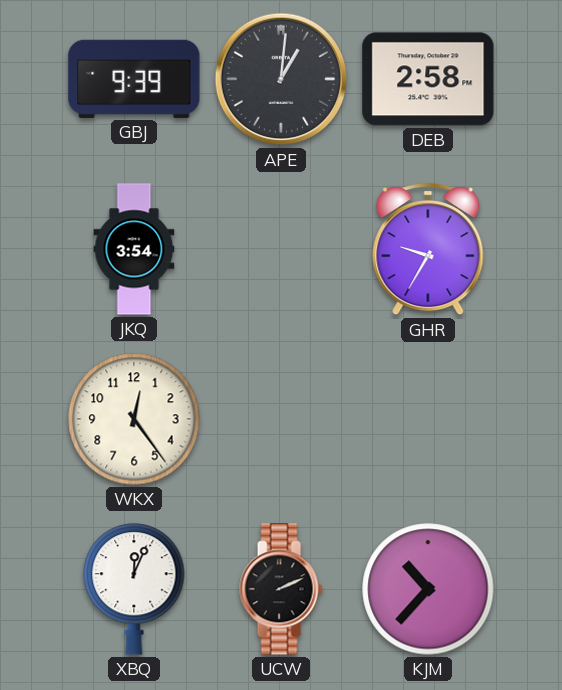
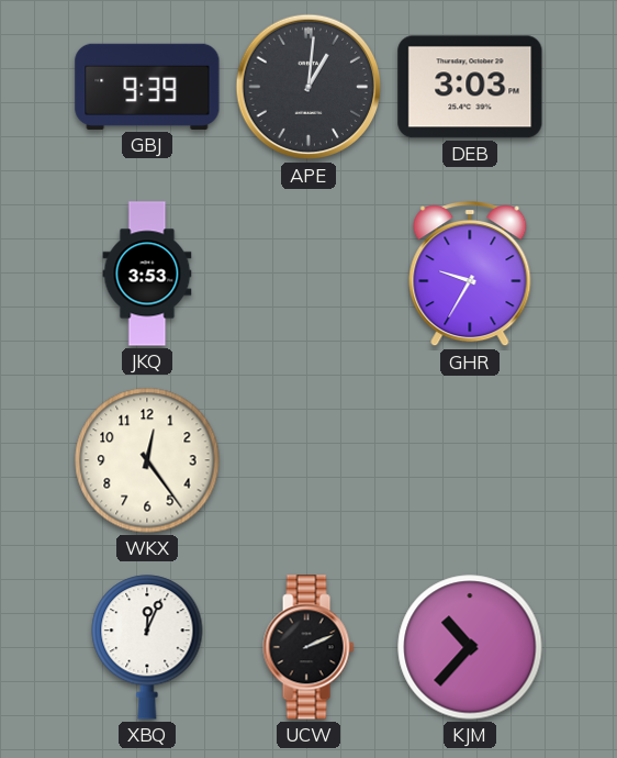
DEB: 2:58 -> 3:03 (470, 87)
JKQ: 3:54 -> 3:53 (147, 274)
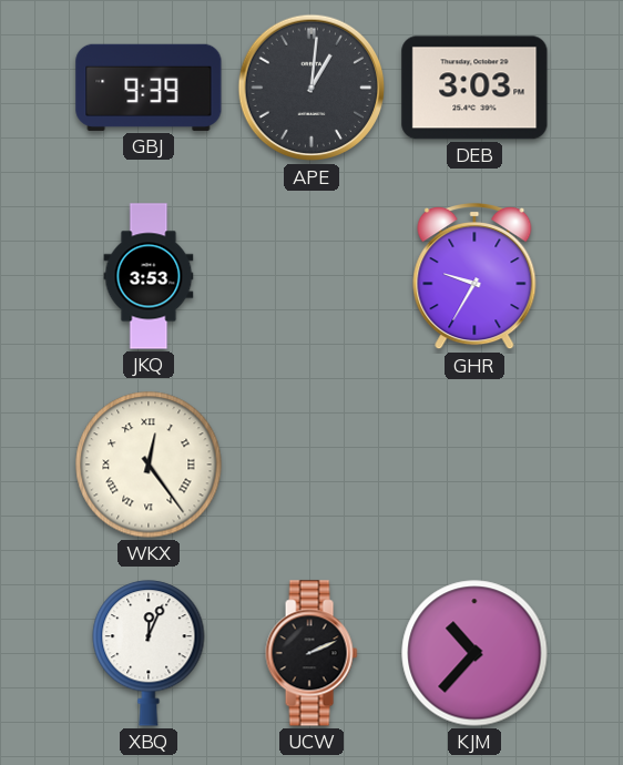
WKX numerals: Arabic -> Roman (149, 465)
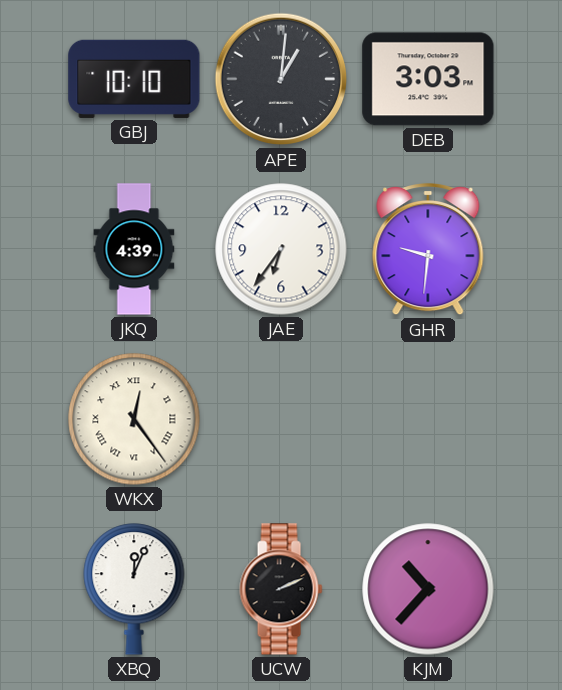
GBJ: 9:39 -> 10:10 (134, 79)
JKQ: 3:53 -> 4:39 (134, 249)
JAE: none -> 6:36 (281, 249)
GHR: 9:35 -> 9:31 (428, 250)
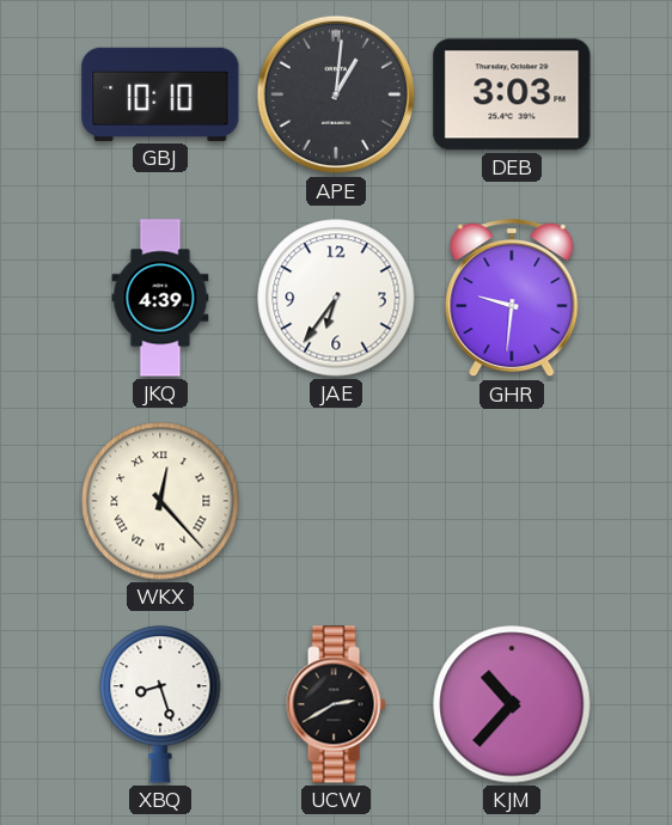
WKX: 12:24 -> 12:23 (160, 501)
XBQ: 12:04 -> 8:27 (160, 704)
UCW: 2:11 -> 2:40 (336, 704)
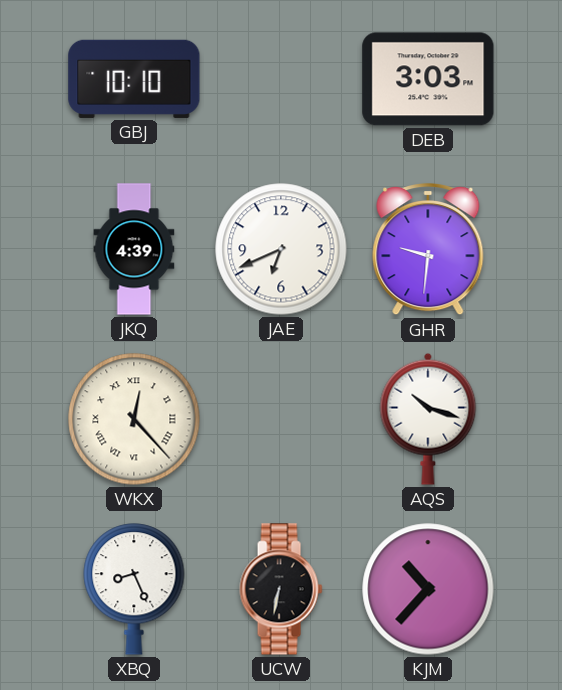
APE: 1:01 -> none (336, 94)
JAE: 6:36 -> 6:41 (281, 249)
AQS: none -> 10:18 (428, 419)
XBQ: 8:27 -> 8:26 (134, 589)
UCW: 2:40 -> 6:32 (281, 589)
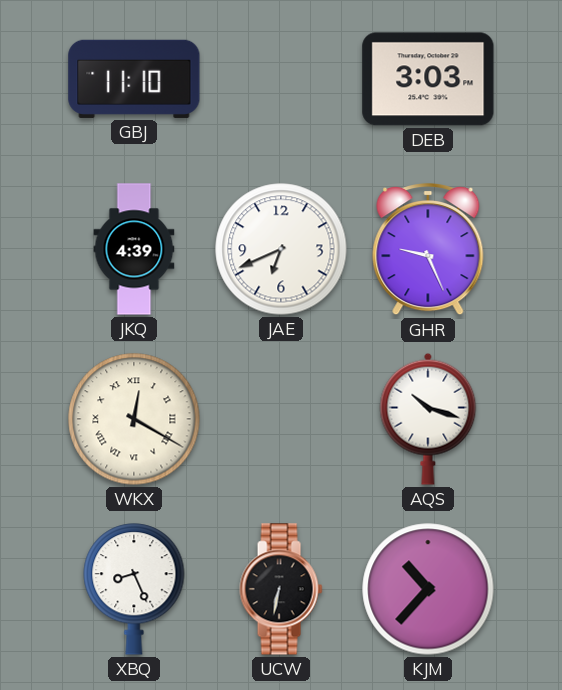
GBJ: 10:10 -> 11:10 (134, 79)
GHR: 9:31 -> 9:26 (428, 250)
WKX: 12:23 -> 12:20 (134, 419)
